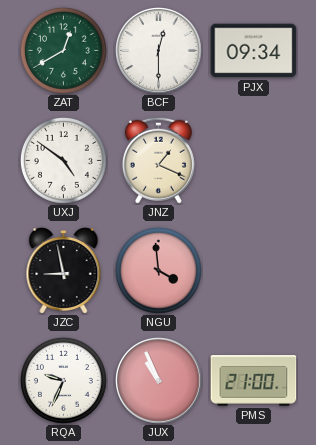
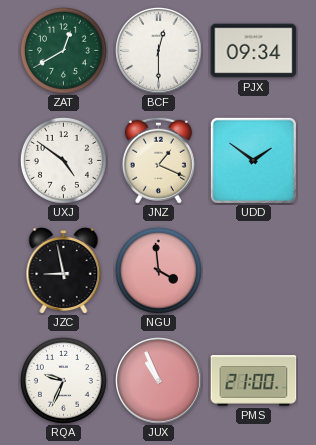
UDD: none -> 1:51 (253, 160)
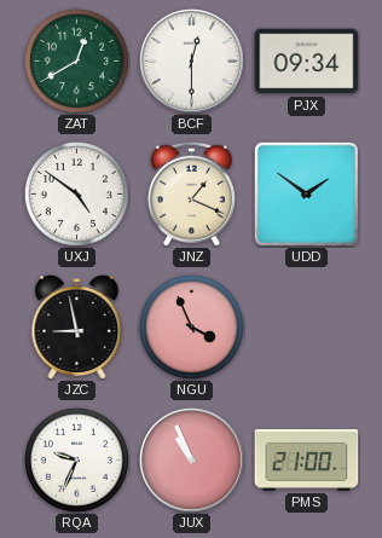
NGU: 3:59 -> 3:56 (191, 326)
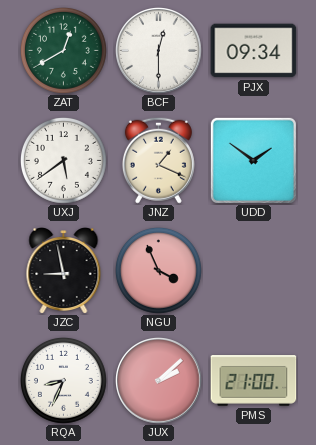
UXJ: 4:51 -> 5:39 (63, 160)
RQA: 9:34 -> 8:34 (63, 380)
JUX: 10:56 -> 2:08 (159, 381)
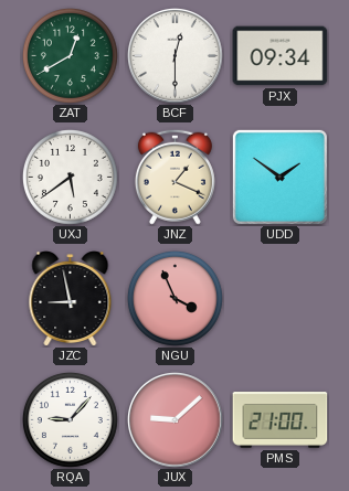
RQA: 8:34 -> 9:07 (70, 419)
JUX: 2:08 -> 9:08 (176, 420)
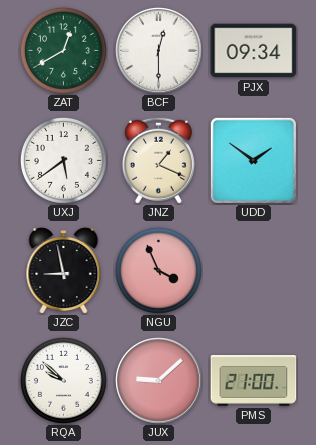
RQA: 9:07 -> 9:52 (63, 380)
